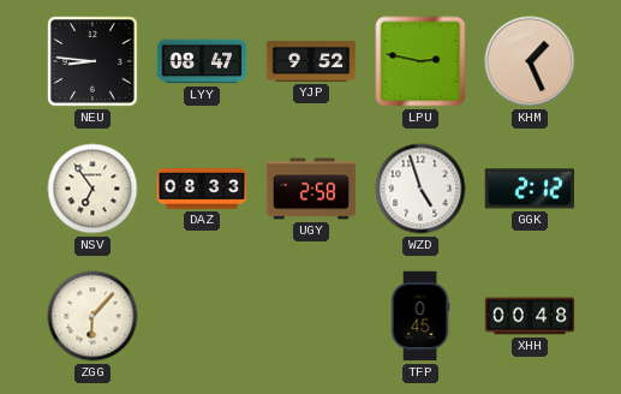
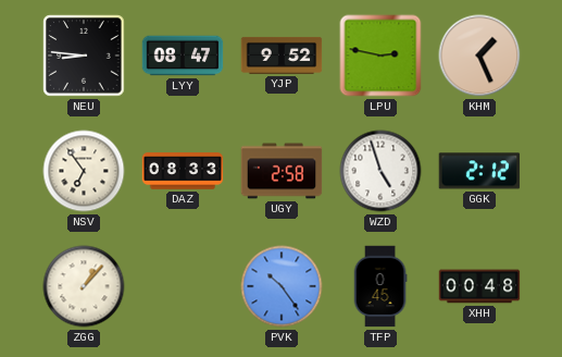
ZGG: 6:07 -> 1:07 (84, 286)
PVK: none -> 10:24 (282, 286)
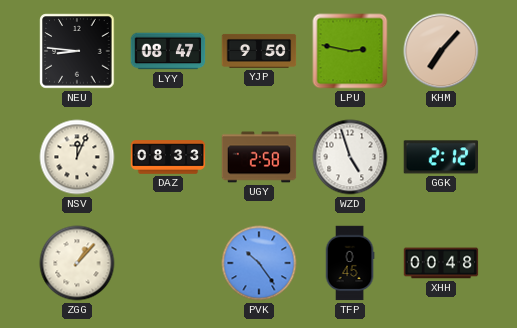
YJP: 9:52 -> 9:50 (259, 51)
KHM: 1:26 -> 7:07 (441, 51)
NSV: 6:54 -> 12:04 (77, 157)
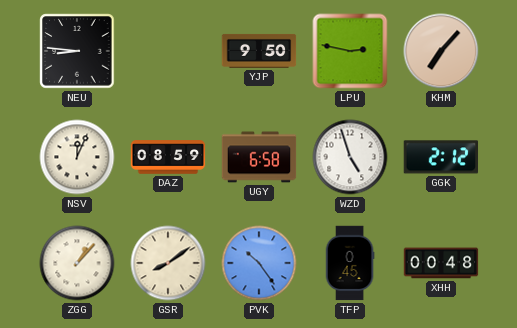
LYY: 08:47 -> none (168, 51)
DAZ: 08:33 -> 08:59 (168, 157)
UGY: 2:58 -> 6:58 (259, 157)
GSR: none -> 8:09 (168, 263)
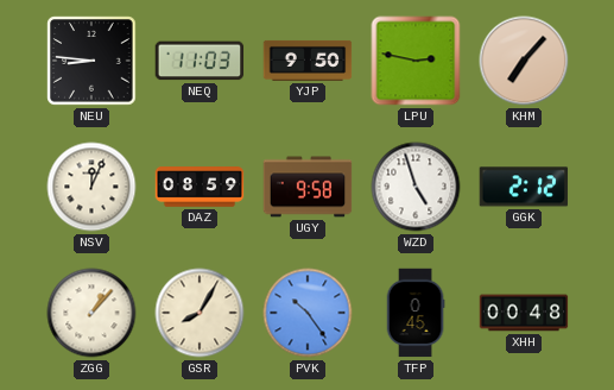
NEQ: none -> 11:03 (200, 61)
UGY: 6:58 -> 9:58 (308, 187)
GSR: 8:09 -> 8:05 (200, 313)
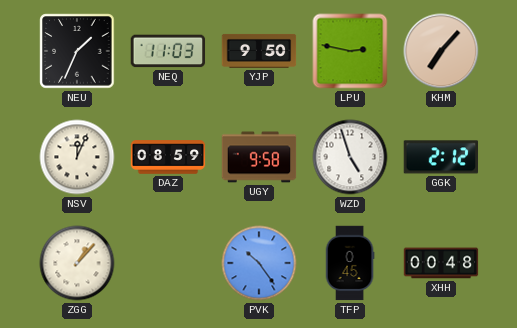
NEU: 8:46 -> 1:34 (77, 51)
GSR: 8:05 -> none (200, 313)
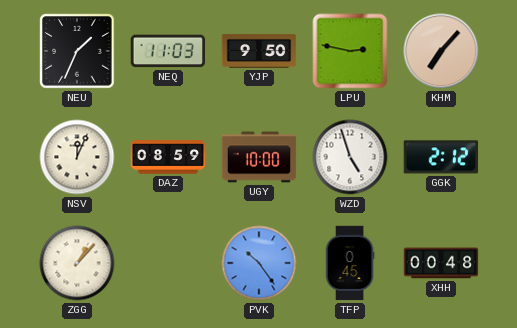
UGY: 9:58 -> 10:00 (259, 157)
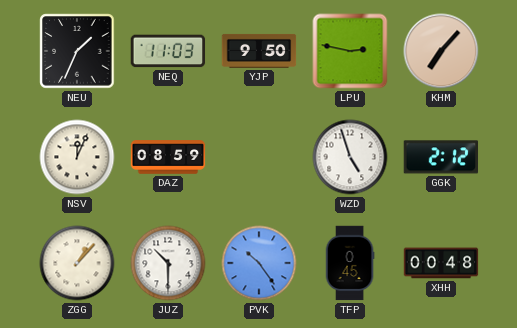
UGY: 10:00 -> none (259, 157)
JUZ: none -> 10:30 (168, 263)
